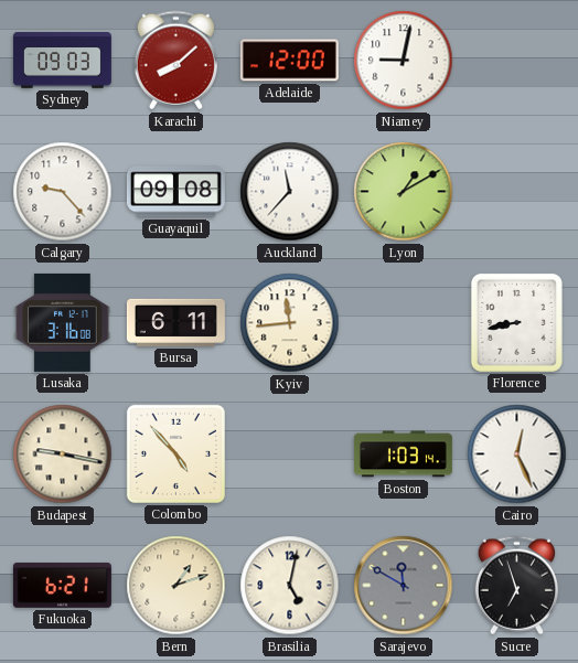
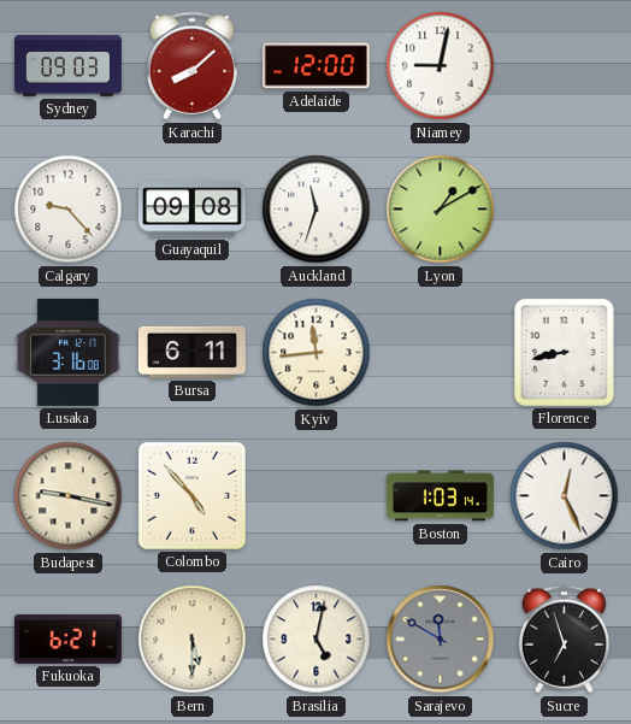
Auckland: 11:37 -> 11:33 (317, 210)
Bern: 1:12 -> 5:30 (193, 640)
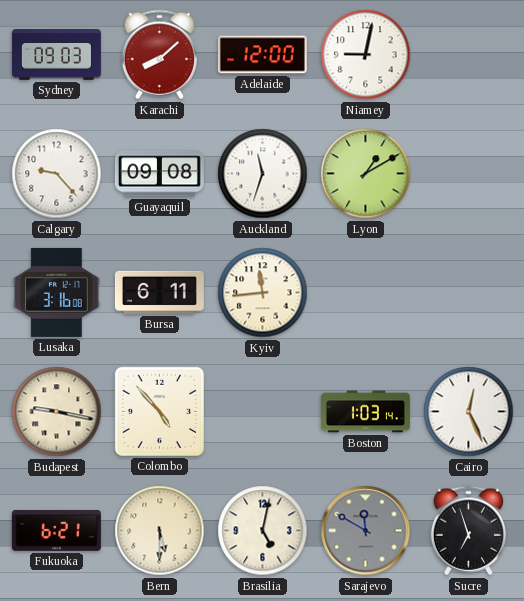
Florence: 8:43 -> none (564, 352)
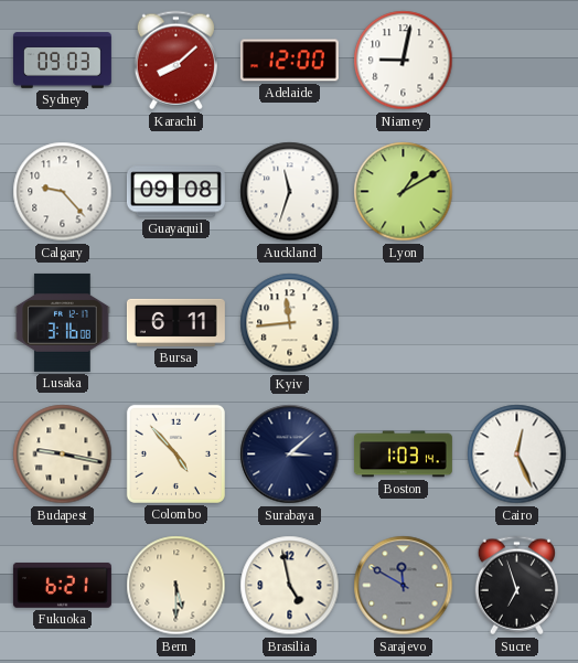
Surabaya: none -> 3:08 (290, 455)
Brasilia: 5:02 -> 4:58 (290, 586)
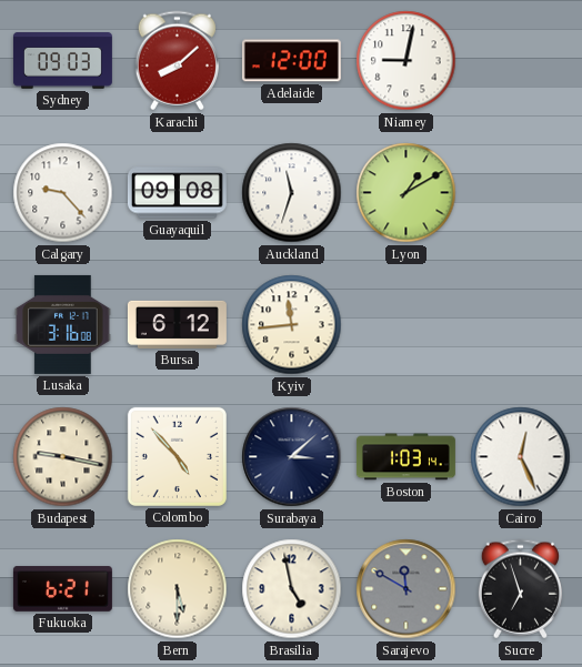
Bursa: 6:11 -> 6:12 (177, 324)
